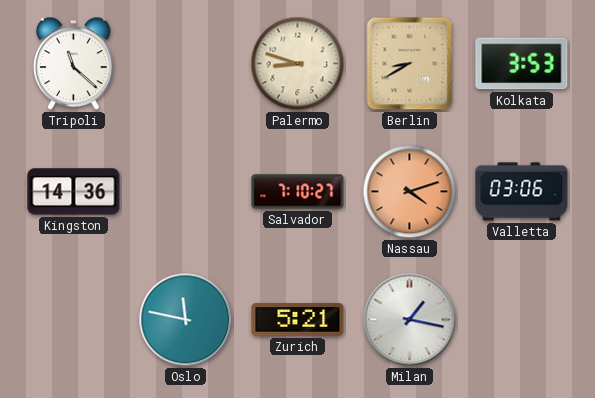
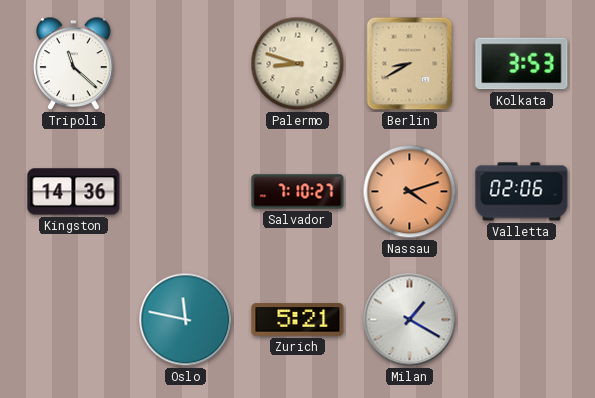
Valletta: 03:06 -> 02:06 (522, 192)
Milan: 1:17 -> 1:20 (410, 320)
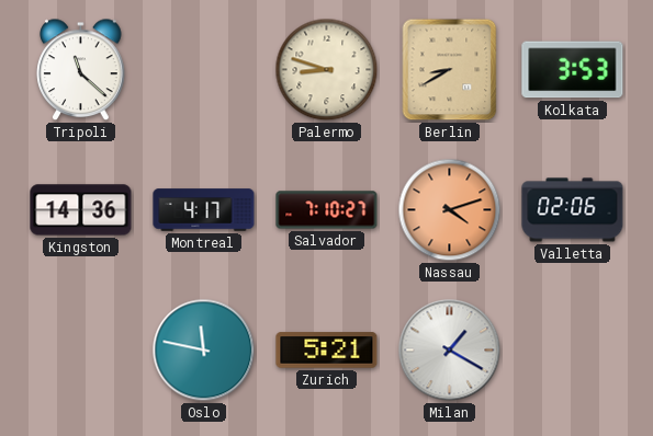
Montreal: none -> 4:17 (204, 210)
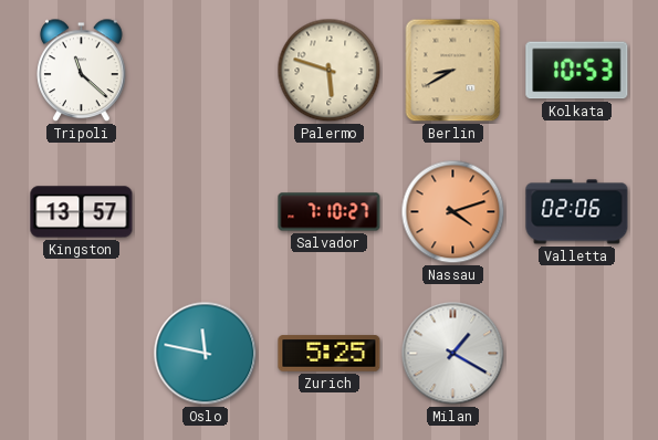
Palermo: 8:48 -> 5:48 (330, 71)
Kolkata: 3:53 -> 10:53 (577, 71)
Kingston: 14:36 -> 13:57 (82, 212)
Montreal: 4:17 -> none (204, 210)
Zurich: 5:21 -> 5:25 (330, 354)
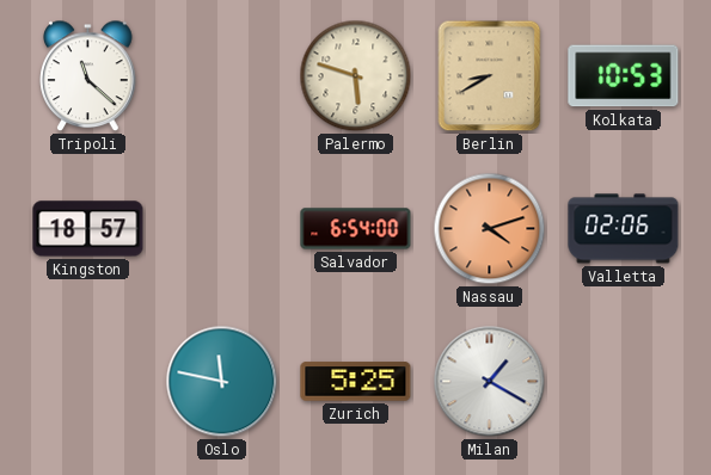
Kingston: 13:57 -> 18:57 (88, 229)
Salvador: 7:10 -> 6:54 (356, 229)
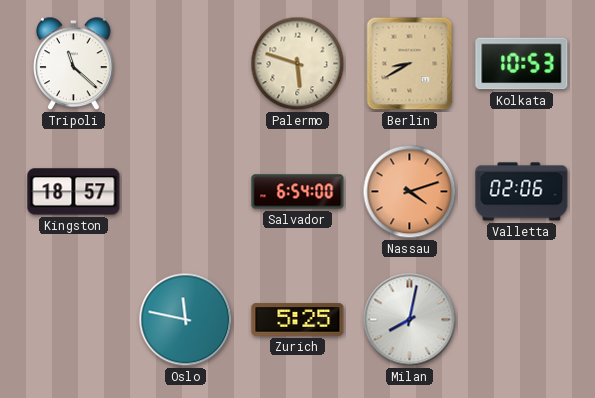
Milan: 1:20 -> 8:02 (410, 320)
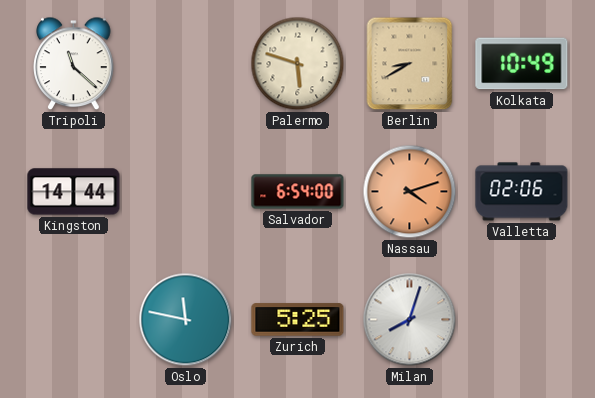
Kolkata: 10:53 -> 10:49 (522, 64)
Kingston: 18:57 -> 14:44 (74, 192)
Milan: 8:02 -> 8:03 (410, 320)
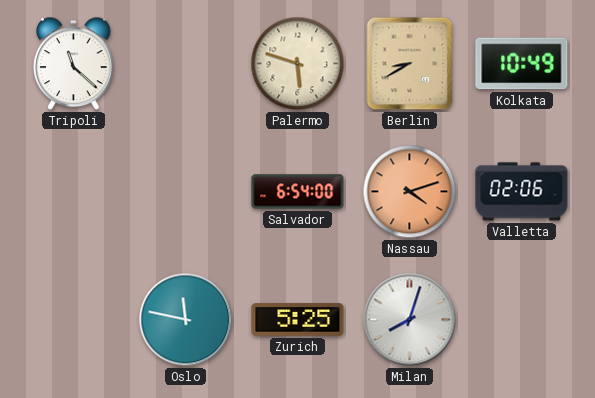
Kingston: 14:44 -> none (74, 192)
